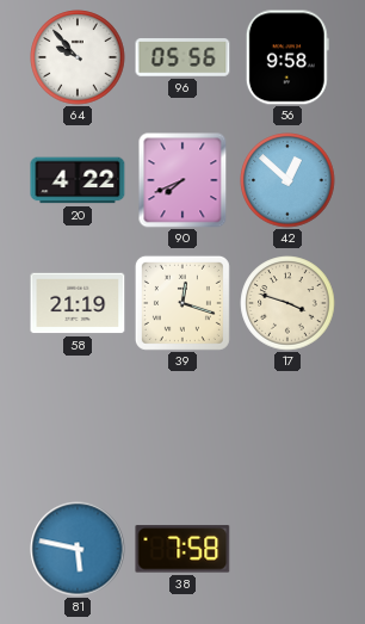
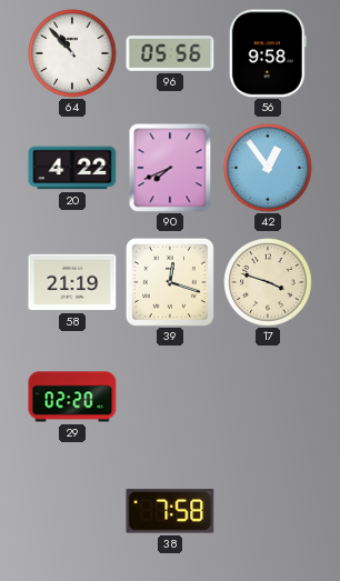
64: 9:53 -> 10:53 (72, 53)
42: 12:52 -> 12:54 (268, 168)
29: none -> 02:20 (72, 397)
81: 5:47 -> none (78, 549)
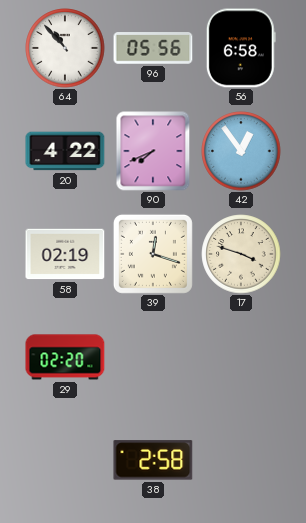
56: 9:58 -> 6:58 (241, 48)
58: 21:19 -> 02:19 (65, 254)
38: 7:58 -> 2:58 (153, 460)
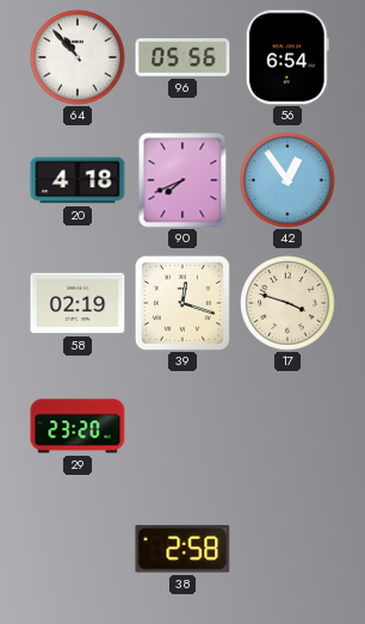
56: 6:58 -> 6:54 (287, 57)
20: 4:22 -> 4:18 (78, 180)
29: 02:20 -> 23:20 (78, 426)
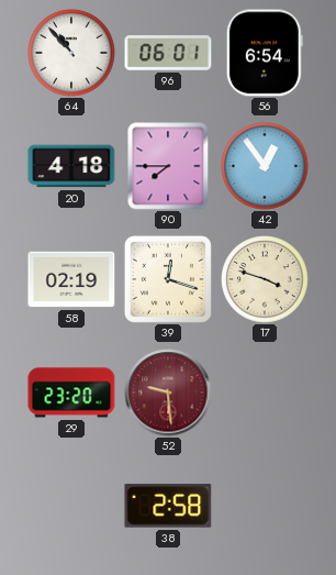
96: 05:56 -> 06:01 (168, 53)
90: 7:41 -> 7:45 (168, 166)
52: none -> 9:29 (168, 392)
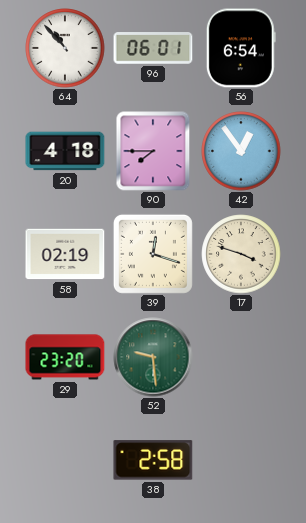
52 dial: burgundy -> green (153, 357)
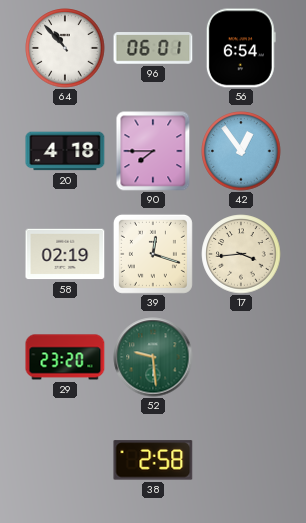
17: 3:48 -> 3:44 (241, 254)
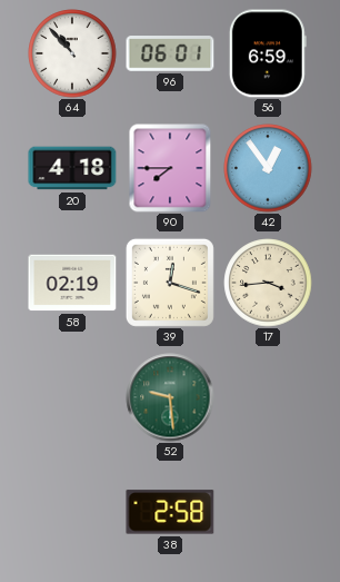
56: 6:54 -> 6:59 (268, 53)
29: 23:20 -> none (65, 357)
